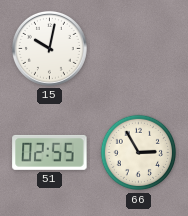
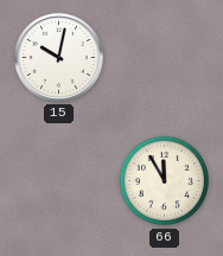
51: 02:55 -> none (50, 152)
66: 2:55 -> 11:55 (165, 181)
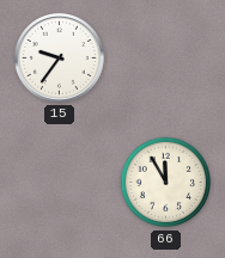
15: 10:02 -> 9:36 (59, 57)
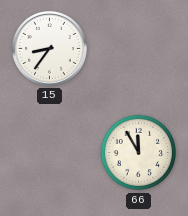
15: 9:36 -> 8:36 (49, 48)
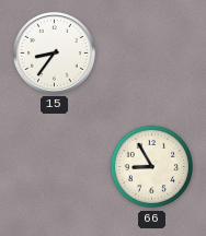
66: 11:55 -> 8:55 (152, 167)
